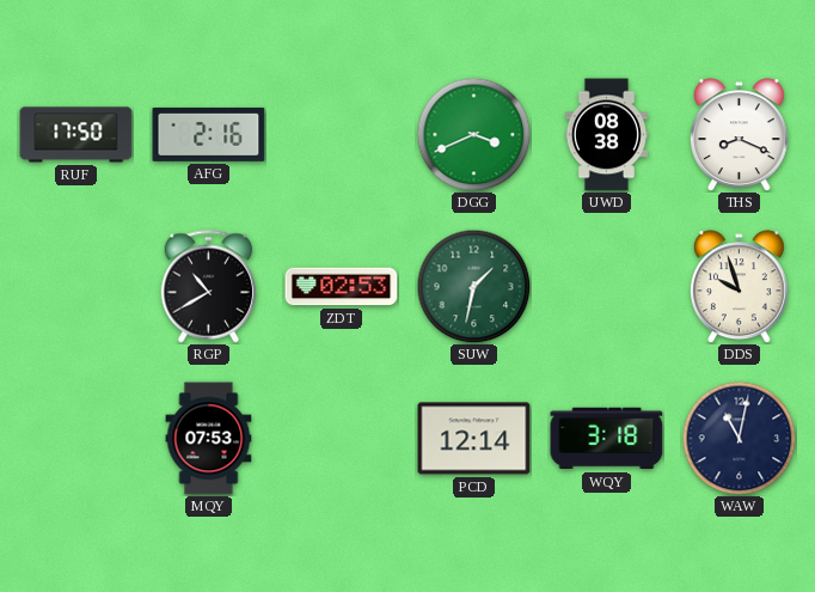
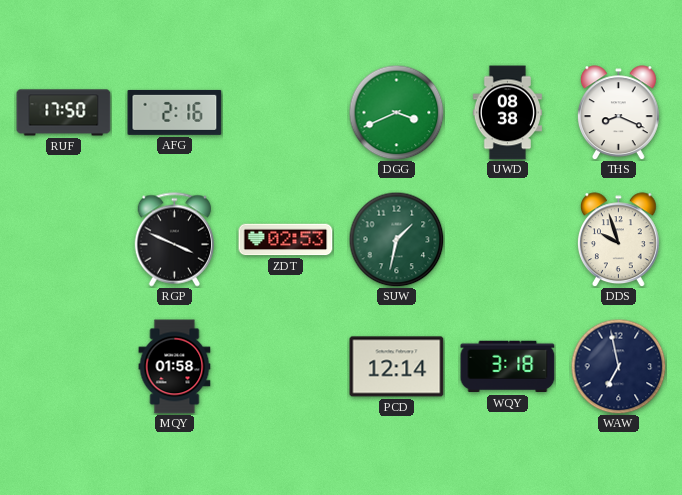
RGP: 10:40 -> 3:49 (174, 240)
MQY: 07:53 -> 01:58 (175, 367)
WAW: 11:02 -> 6:58 (618, 366)
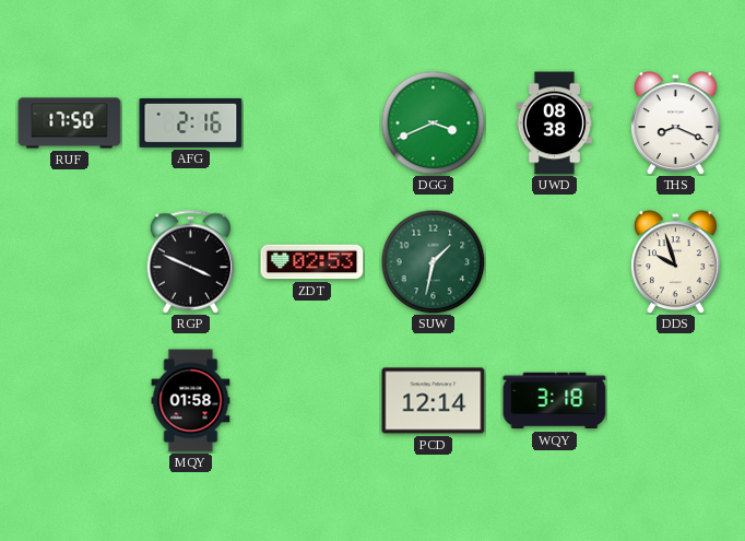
WAW: 6:58 -> none (618, 366)
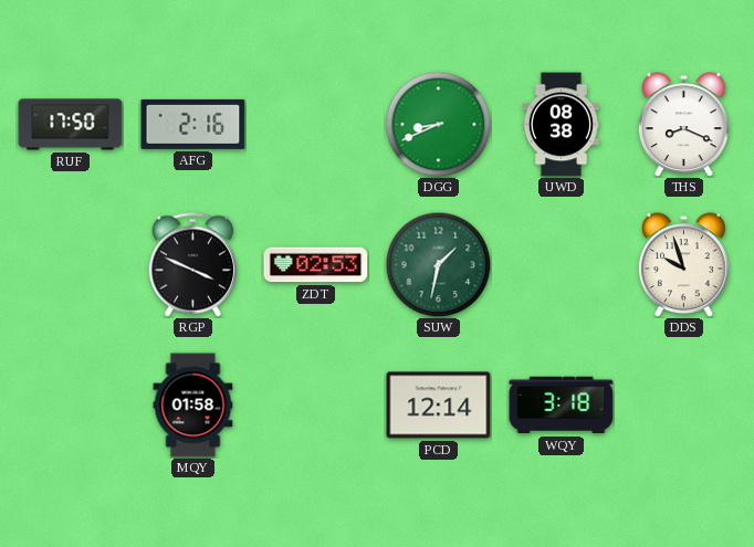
DGG: 3:41 -> 8:41 (438, 124)
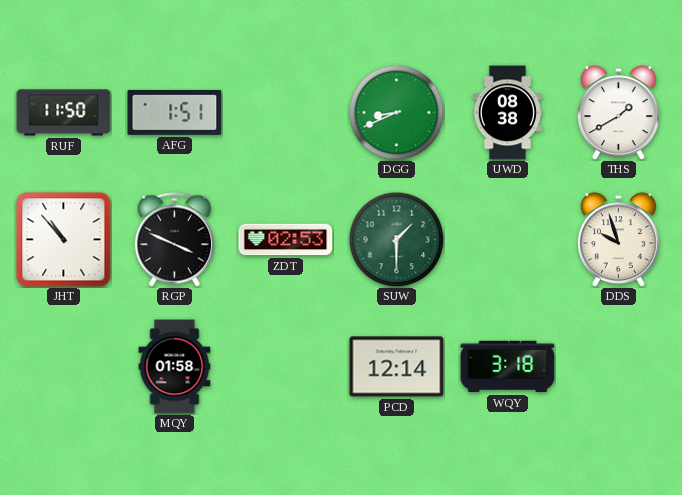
RUF: 17:50 -> 11:50 (64, 113)
AFG: 2:16 -> 1:51 (175, 112)
THS: 8:19 -> 1:40 (618, 113)
JHT: none -> 10:53 (64, 240)
SUW: 1:32 -> 1:30 (396, 239)
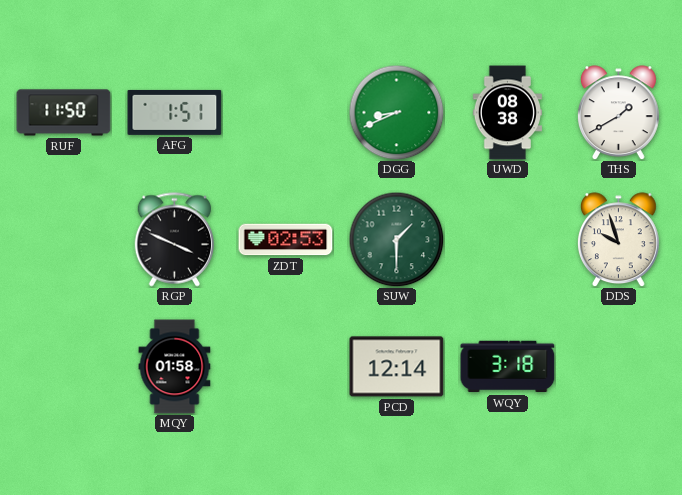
JHT: 10:53 -> none (64, 240)
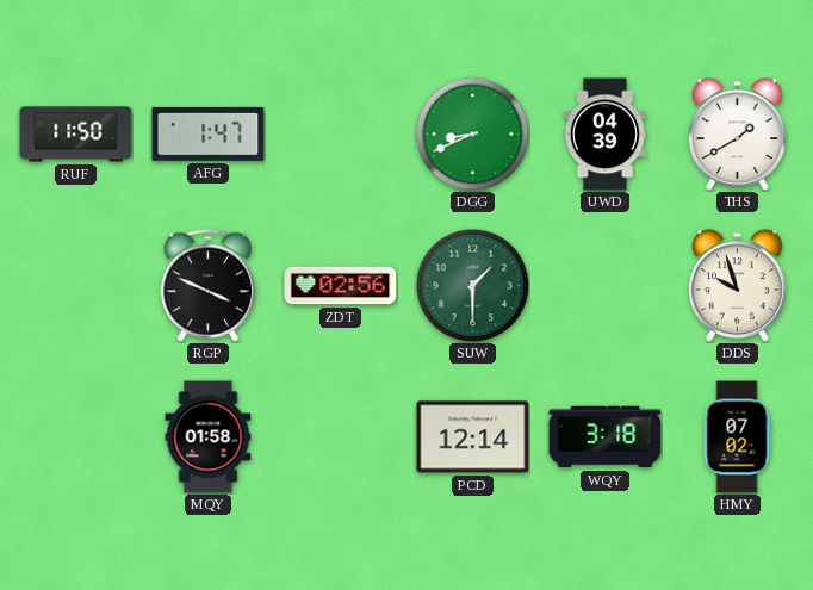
AFG: 1:51 -> 1:47 (209, 133)
UWD: 08:38 -> 04:39 (604, 135)
ZDT: 02:53 -> 02:56 (341, 286)
HMY: none -> 07:02 (737, 437)
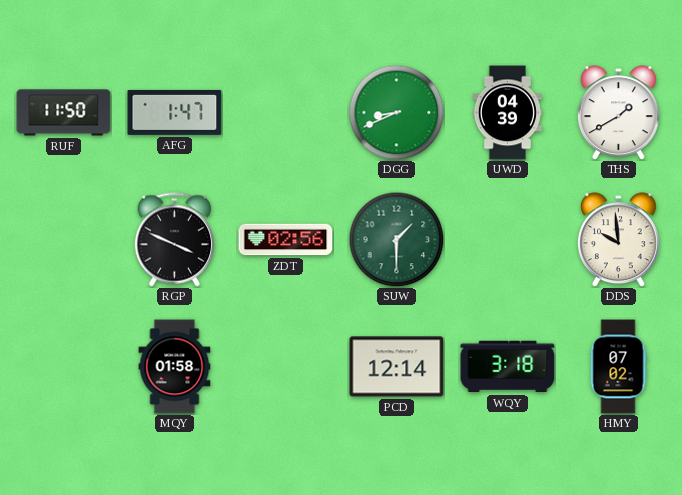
DDS: 9:57 -> 9:59 (618, 240)
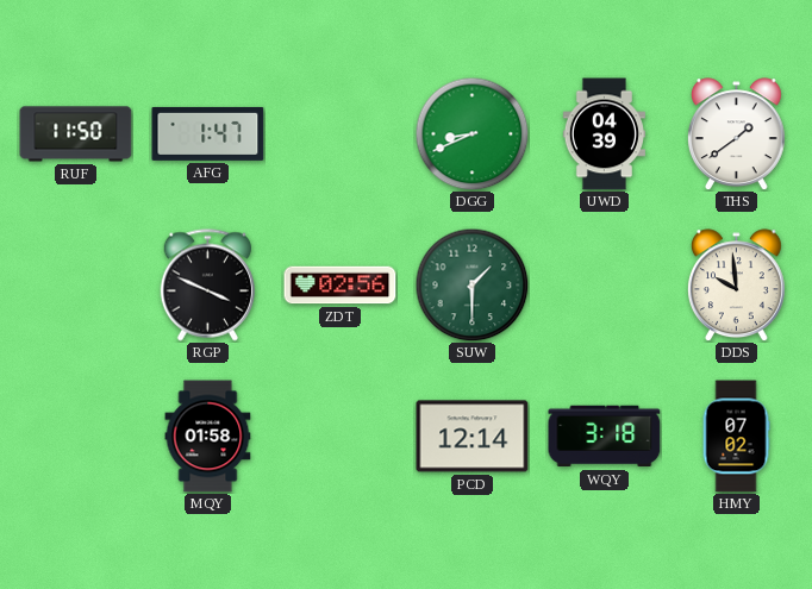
THS: 1:40 -> 1:39 (736, 134)
